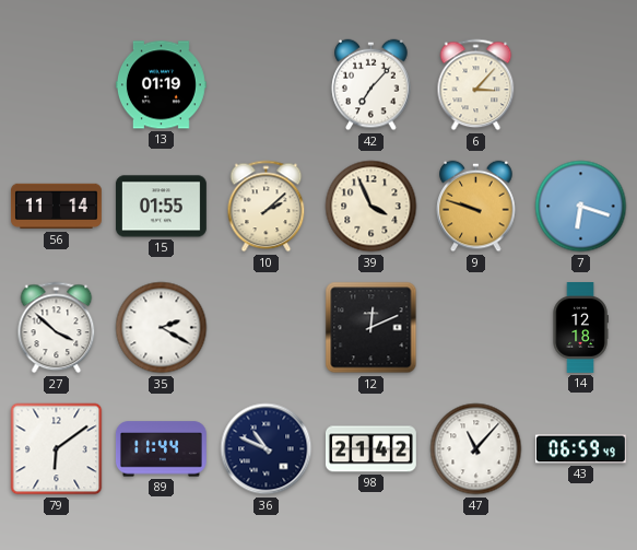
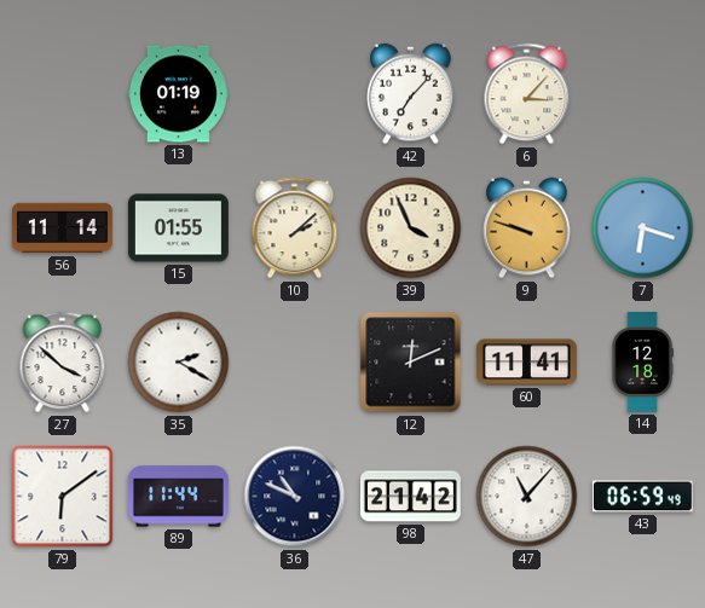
60: none -> 11:41 (526, 363)
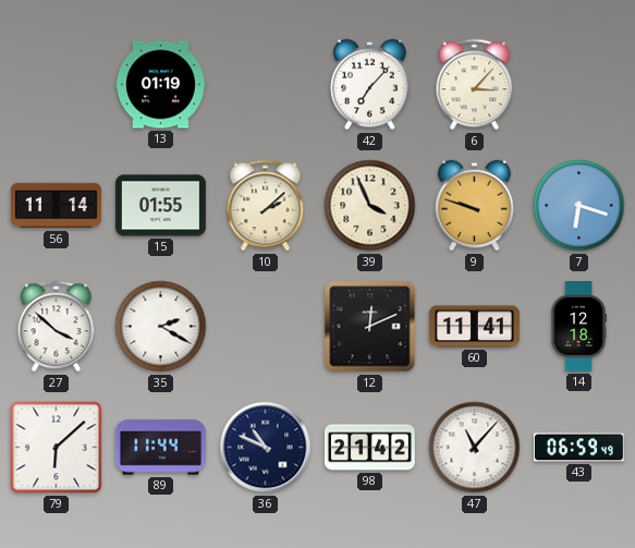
79: 6:09 -> 6:08 (57, 448)
